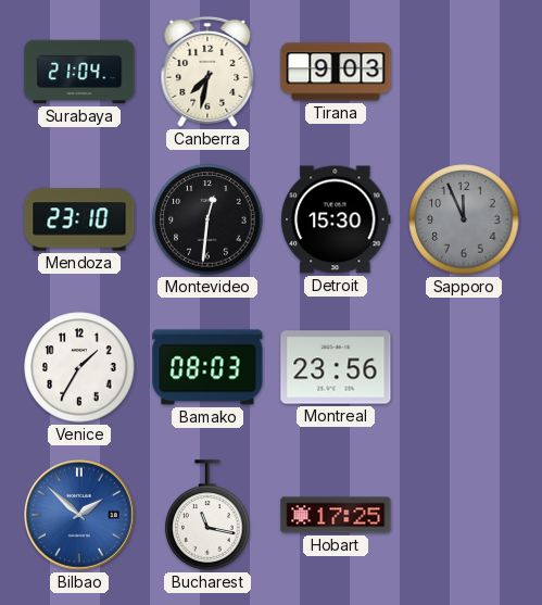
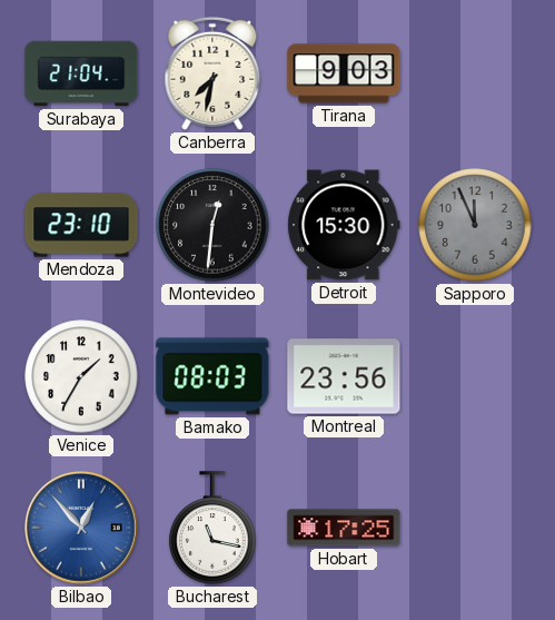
Bilbao: 1:52 -> 12:53 (82, 529)
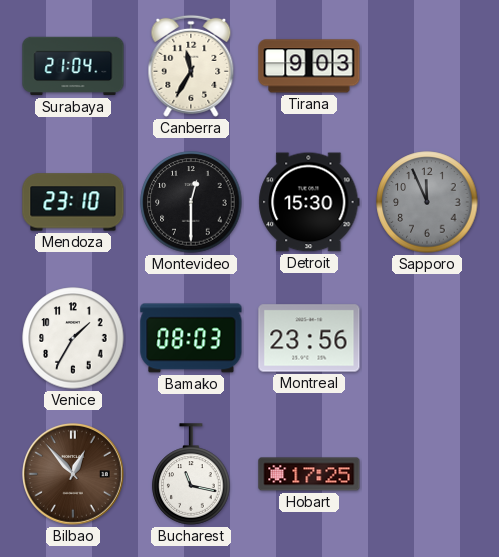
Canberra: 7:32 -> 11:35 (191, 66)
Montevideo: 12:31 -> 12:30 (191, 202)
Bilbao dial: blue -> brown (74, 475)
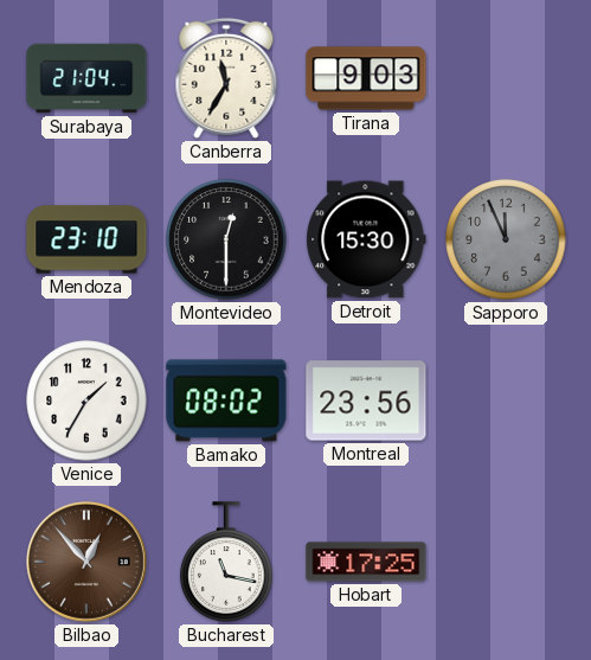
Bamako: 08:03 -> 08:02 (226, 401)
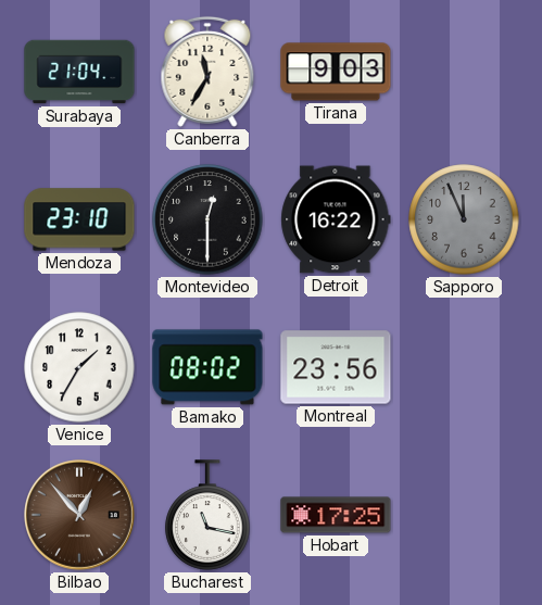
Detroit: 15:30 -> 16:22 (336, 219)
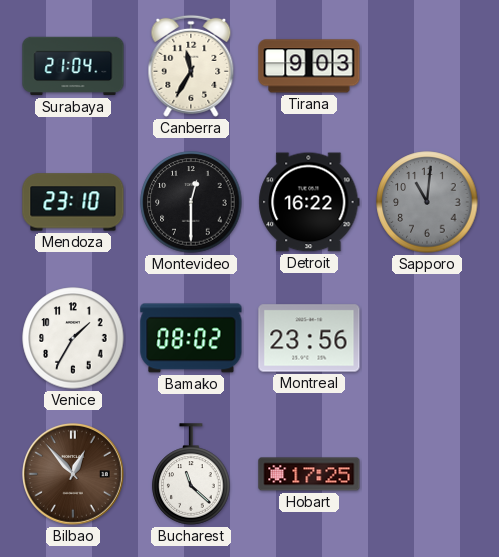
Sapporo: 11:56 -> 11:01 (427, 202)
Bucharest: 11:17 -> 11:22 (191, 474)
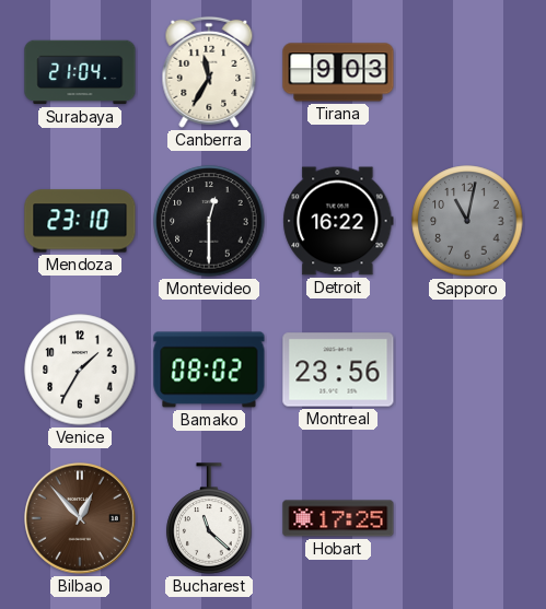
Sapporo: 11:01 -> 11:02 (467, 221)
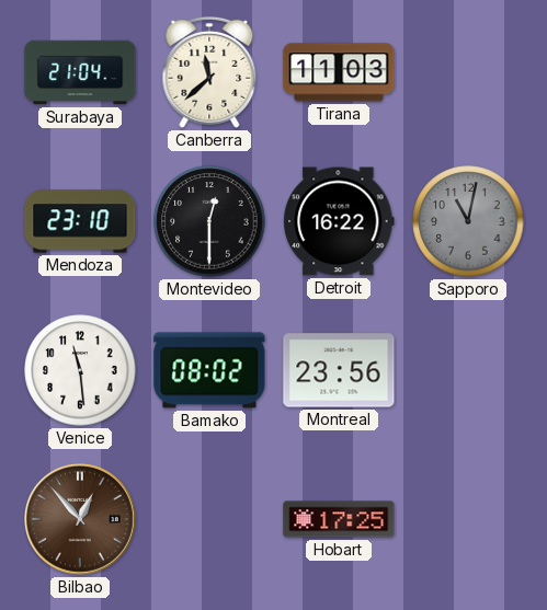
Canberra: 11:35 -> 11:38 (209, 72)
Tirana: 9:03 -> 11:03 (339, 72)
Venice: 1:35 -> 11:29 (80, 370)
Bucharest: 11:22 -> none (209, 518)
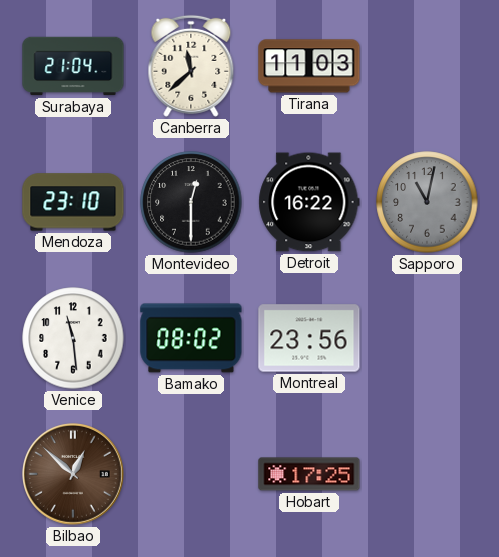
Bilbao: 12:53 -> 12:52 (74, 475)
